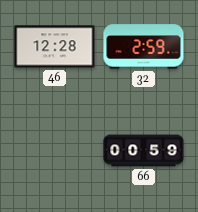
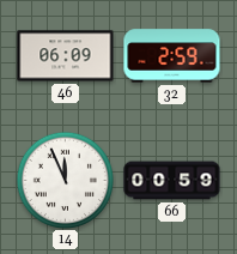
46: 12:28 -> 06:09 (66, 56)
14: none -> 11:56 (65, 180)
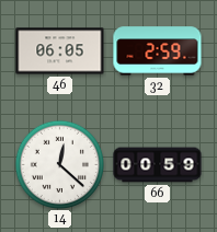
46: 06:09 -> 06:05 (60, 51)
14: 11:56 -> 12:22 (59, 164)
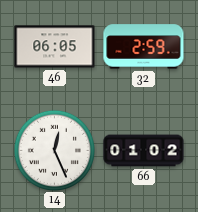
14: 12:22 -> 12:26 (54, 150)
66: 00:59 -> 01:02 (144, 151)
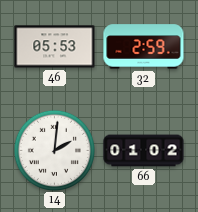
46: 06:05 -> 05:53 (55, 47)
14: 12:26 -> 2:01 (54, 150)
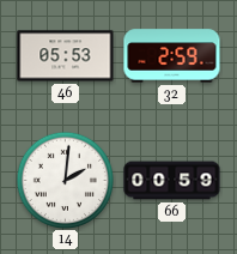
66: 01:02 -> 00:59 (172, 181)
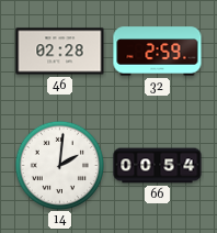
46: 05:53 -> 02:28 (60, 52)
66: 00:59 -> 00:54 (158, 166)
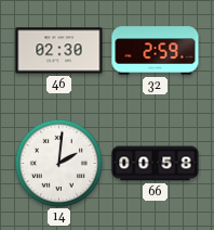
46: 02:28 -> 02:30 (59, 51)
66: 00:54 -> 00:58 (156, 164)
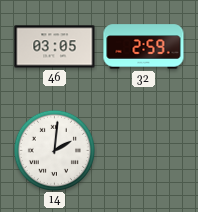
46: 02:30 -> 03:05 (55, 47)
66: 00:58 -> none (156, 164)
